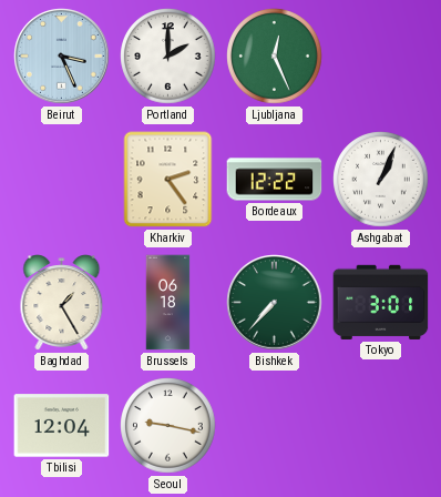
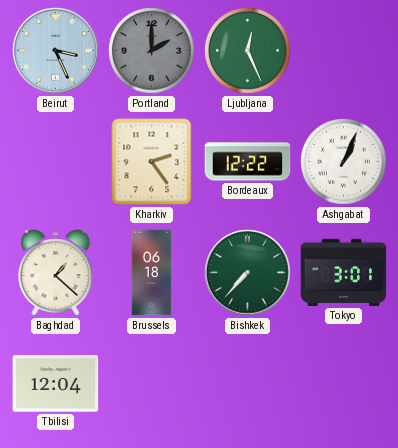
Portland dial: white -> grey (152, 51)
Baghdad: 1:25 -> 1:22 (56, 273)
Seoul: 9:17 -> none (168, 426)
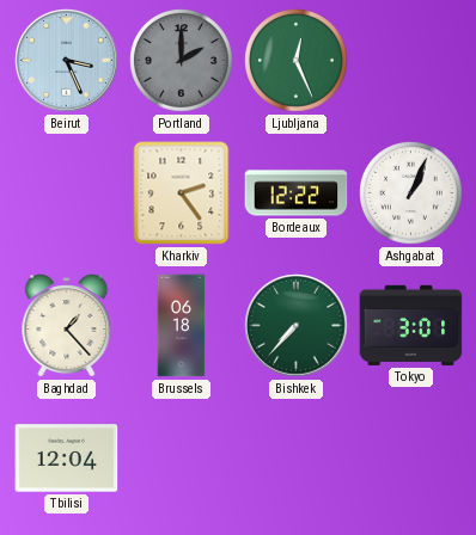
Baghdad: 1:22 -> 1:23 (67, 326)
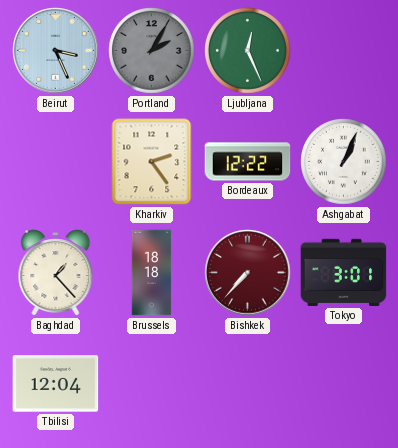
Portland: 2:00 -> 2:05 (152, 51)
Brussels: 06:18 -> 18:18 (152, 273)
Bishkek dial: green -> burgundy (248, 273)
